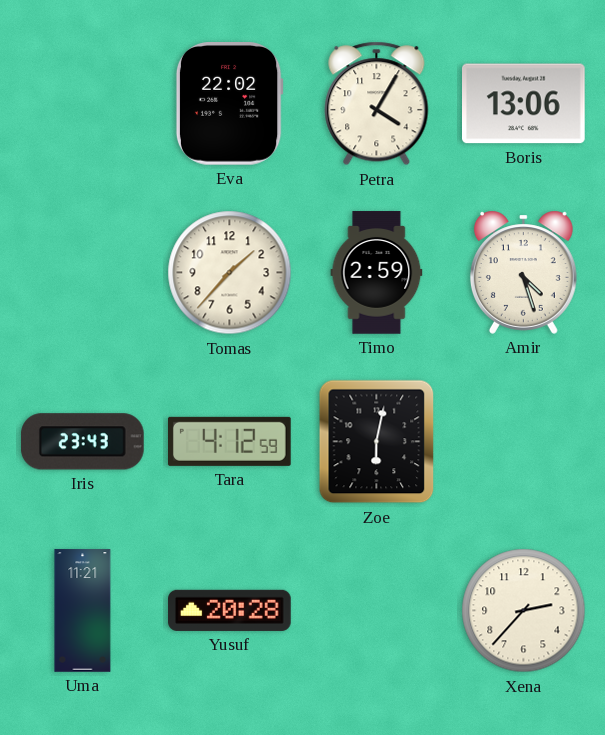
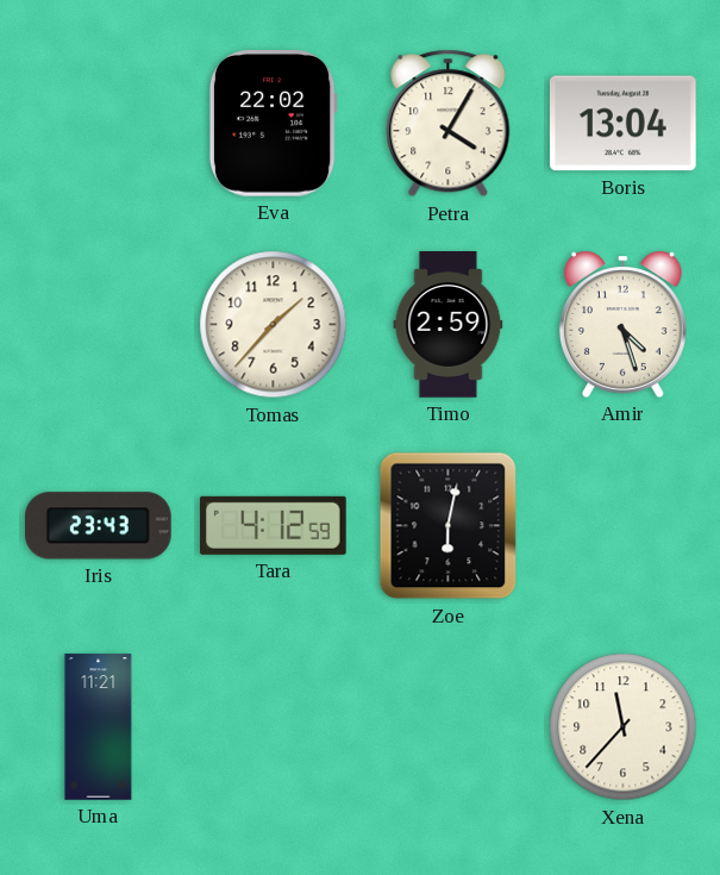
Boris: 13:06 -> 13:04 (624, 124)
Yusuf: 20:28 -> none (230, 610)
Xena: 2:37 -> 11:37 (624, 727)
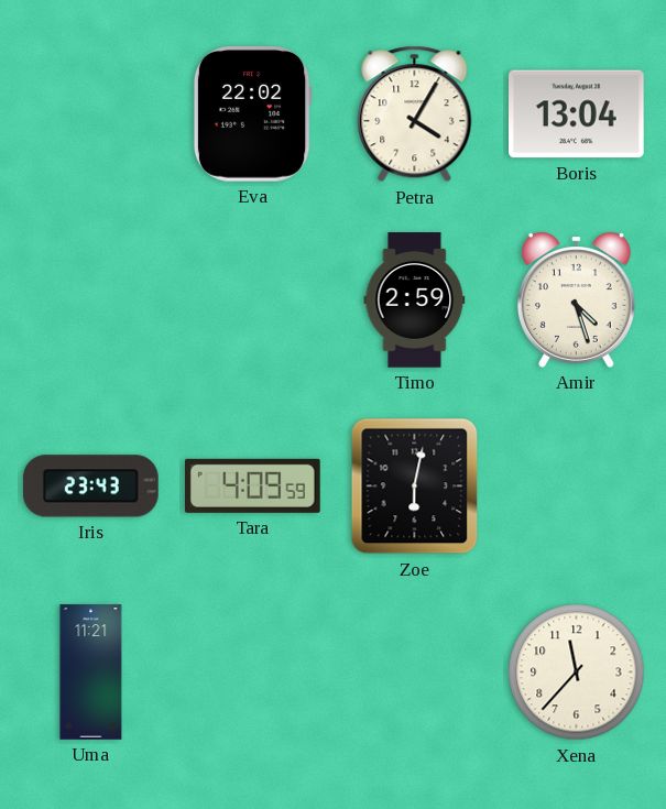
Tomas: 1:37 -> none (274, 325)
Tara: 4:12 -> 4:09 (253, 485)
